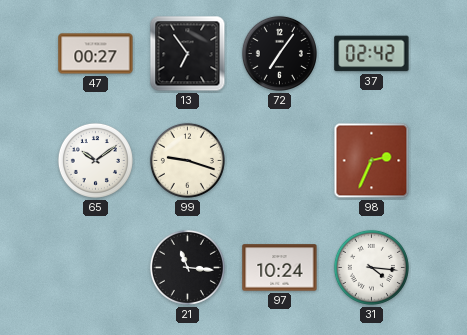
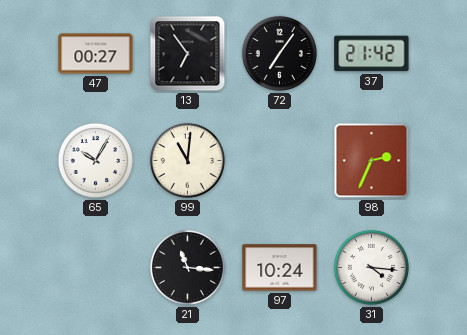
37: 02:42 -> 21:42 (372, 54)
65: 10:09 -> 10:05 (95, 160)
99: 9:18 -> 11:01 (187, 160)
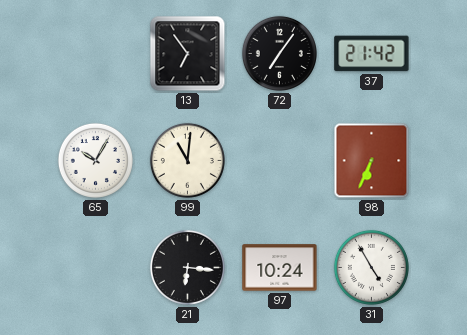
47: 00:27 -> none (96, 54)
98: 2:34 -> 6:34 (372, 161)
21: 11:16 -> 6:16 (187, 267)
31: 4:16 -> 4:55 (371, 267)
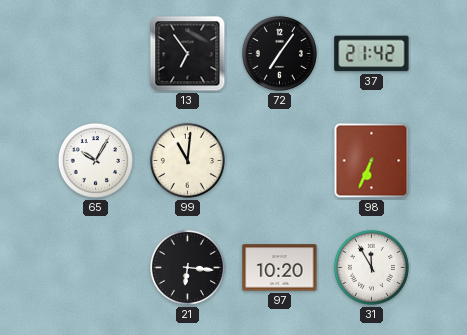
97: 10:24 -> 10:20 (280, 268)
31: 4:55 -> 11:55 (371, 267)
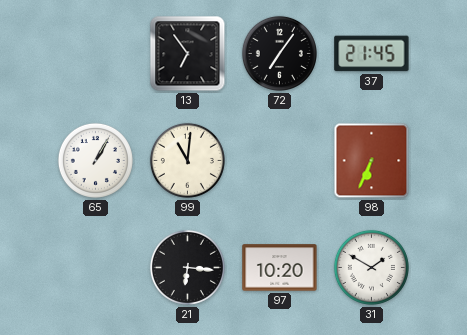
37: 21:42 -> 21:45 (372, 54)
65: 10:05 -> 1:05 (95, 160)
31: 11:55 -> 1:50 (371, 267)
